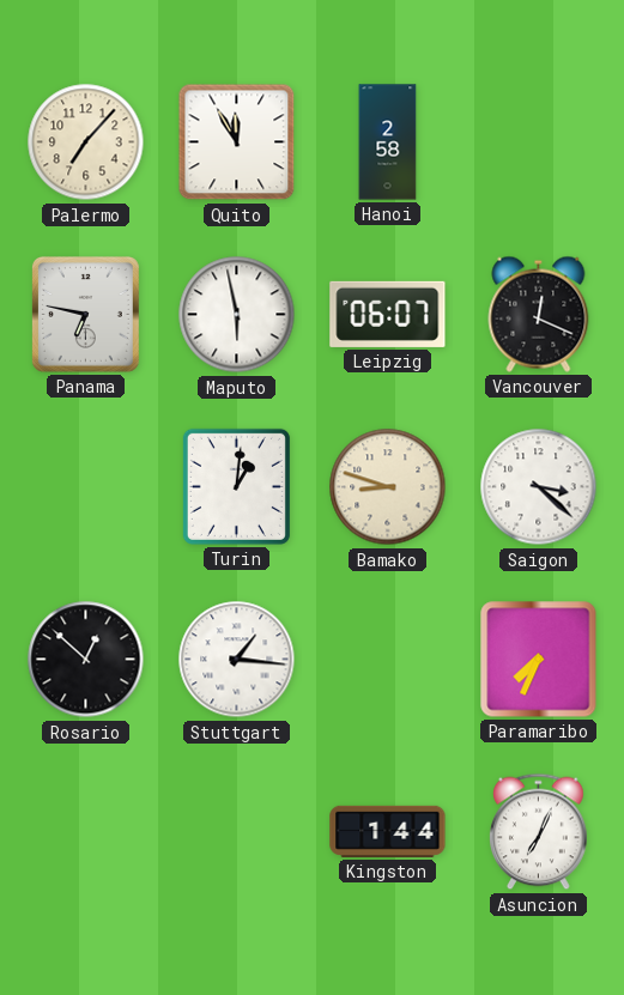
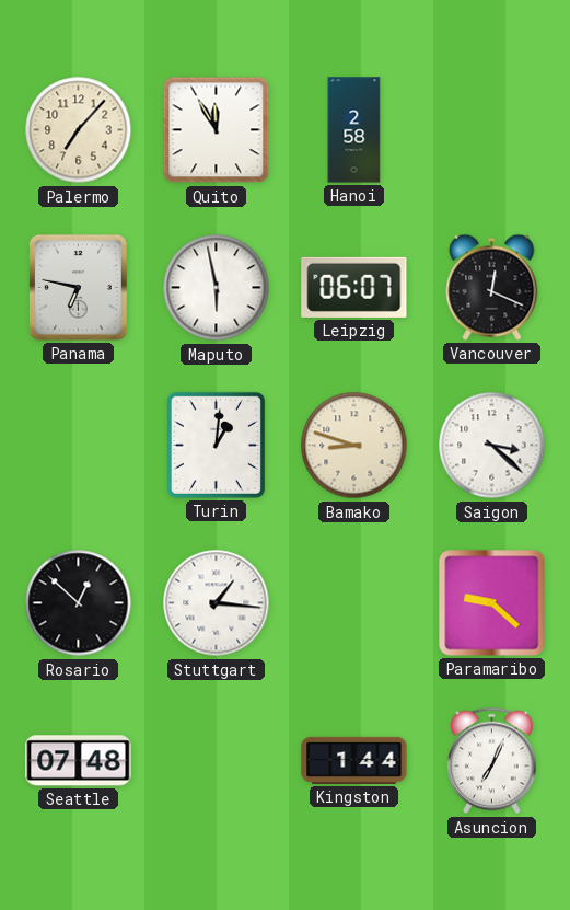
Paramaribo: 7:34 -> 9:22 (492, 603)
Seattle: none -> 07:48 (79, 761)
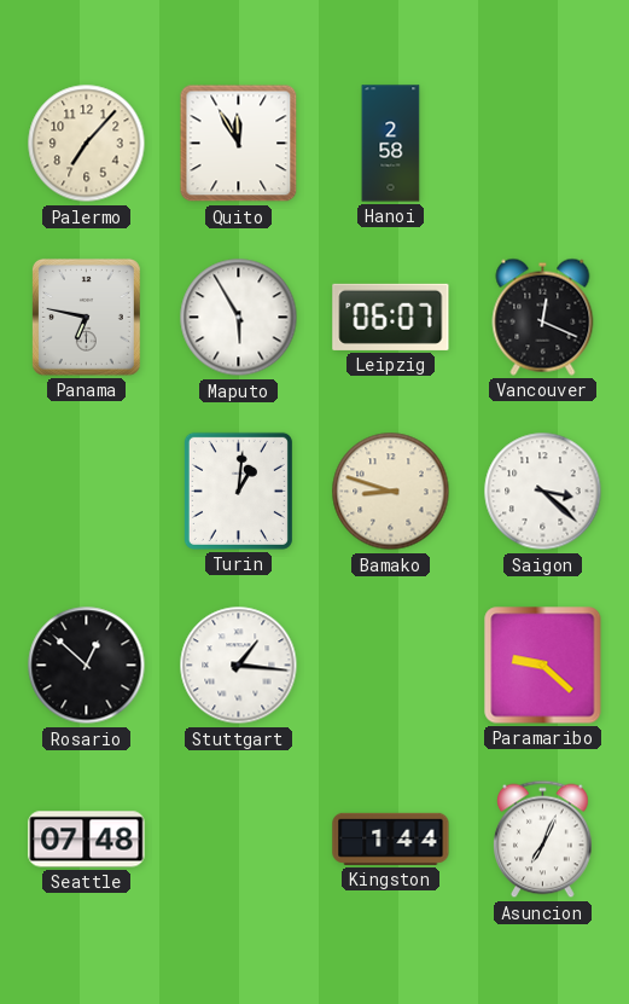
Maputo: 5:58 -> 5:55 (239, 318)
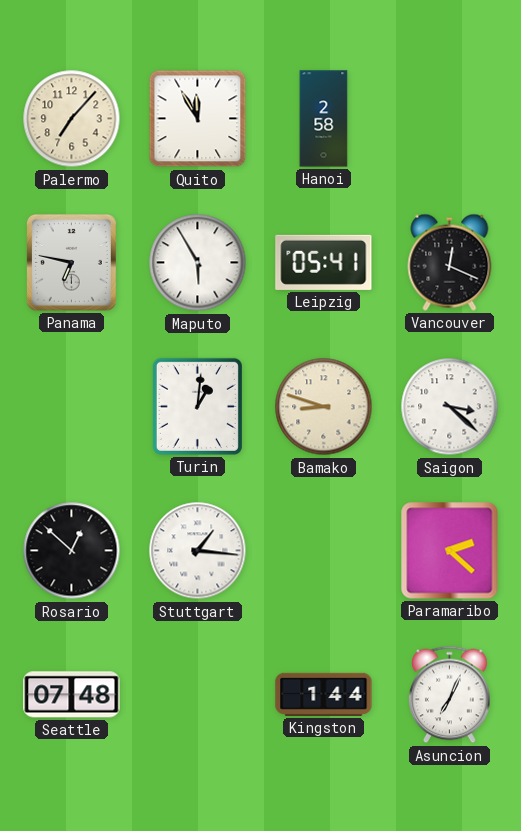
Leipzig: 06:07 -> 05:41 (324, 262)
Paramaribo: 9:22 -> 2:22 (450, 551)
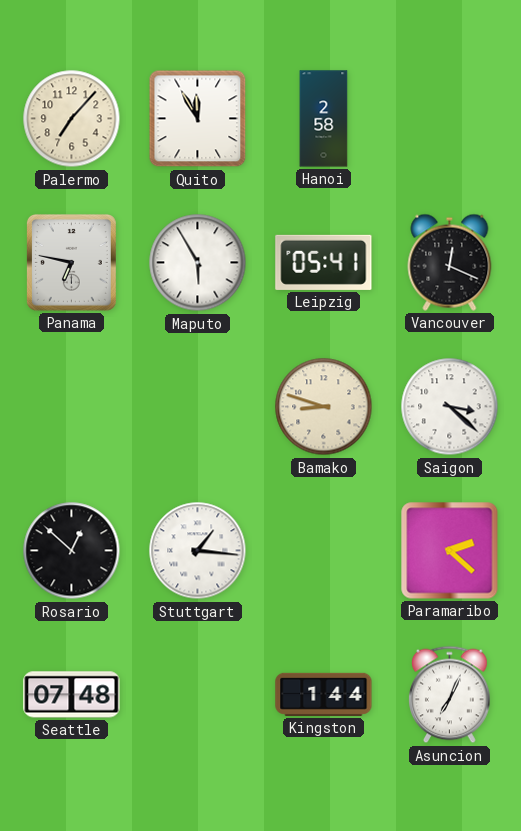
Turin: 1:01 -> none (197, 406)
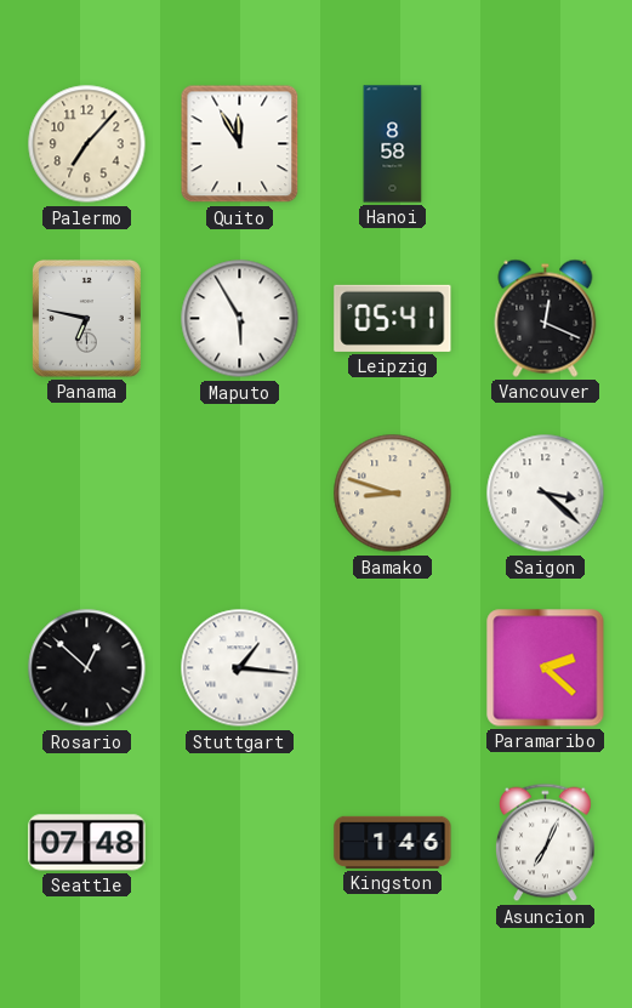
Hanoi: 2:58 -> 8:58 (393, 144)
Kingston: 1:44 -> 1:46 (393, 842)
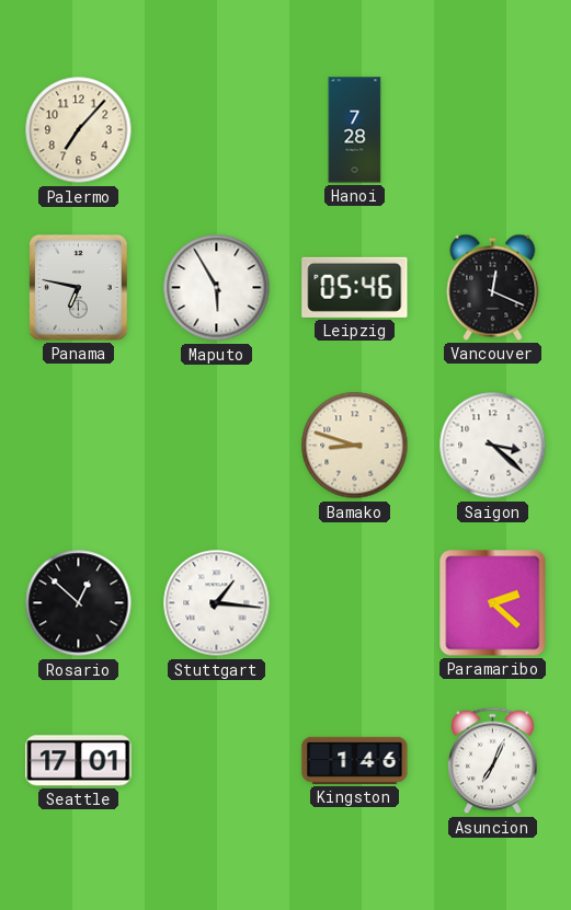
Quito: 11:55 -> none (240, 144)
Hanoi: 8:58 -> 7:28 (355, 130)
Leipzig: 05:41 -> 05:46 (355, 287)
Seattle: 07:48 -> 17:01 (79, 761)
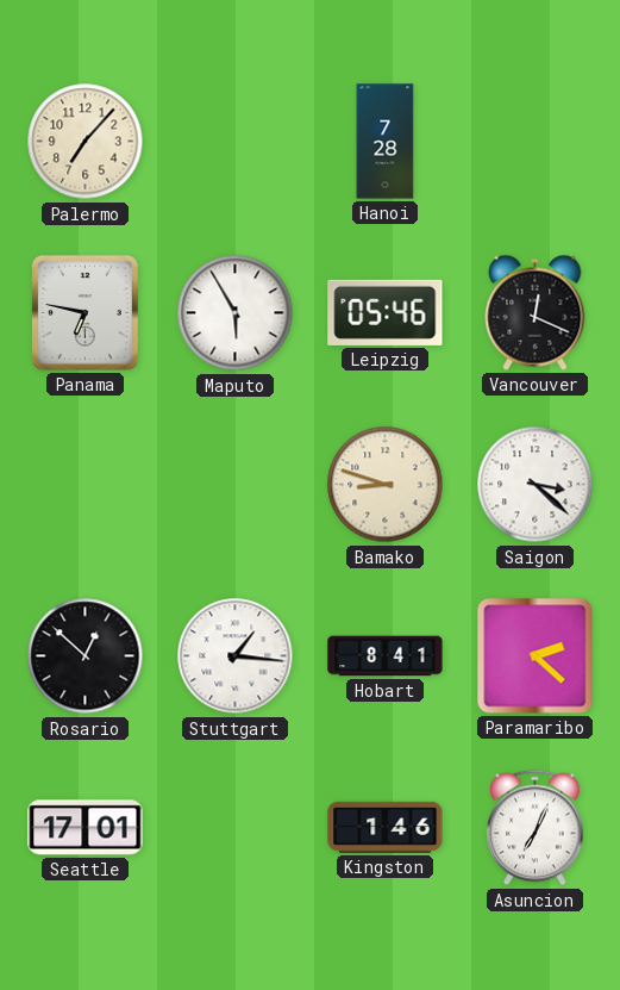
Hobart: none -> 8:41 (386, 656)
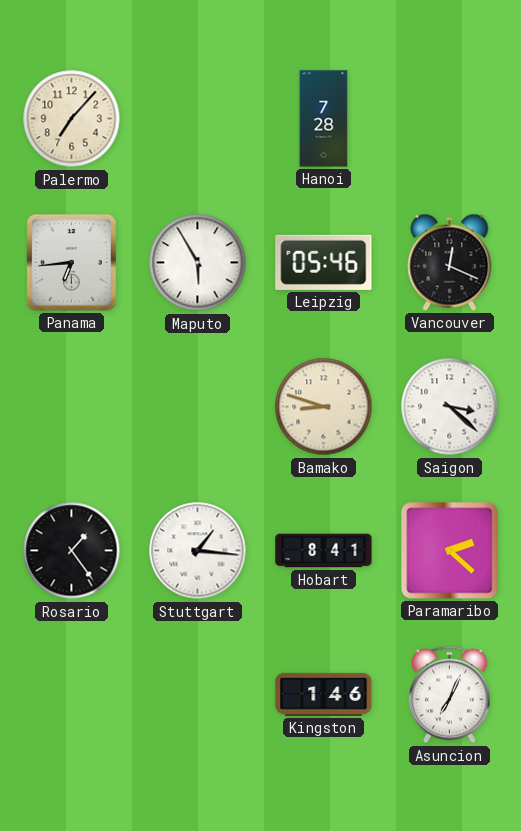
Panama: 6:47 -> 6:44 (71, 262)
Rosario: 12:52 -> 1:24 (72, 551)
Seattle: 17:01 -> none (86, 828)
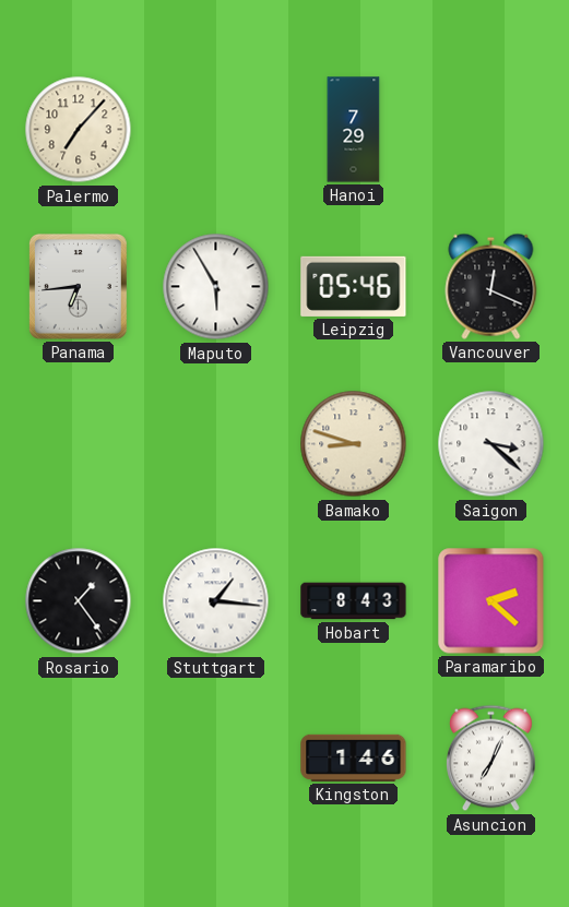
Hanoi: 7:28 -> 7:29 (354, 130)
Hobart: 8:41 -> 8:43 (354, 601)
